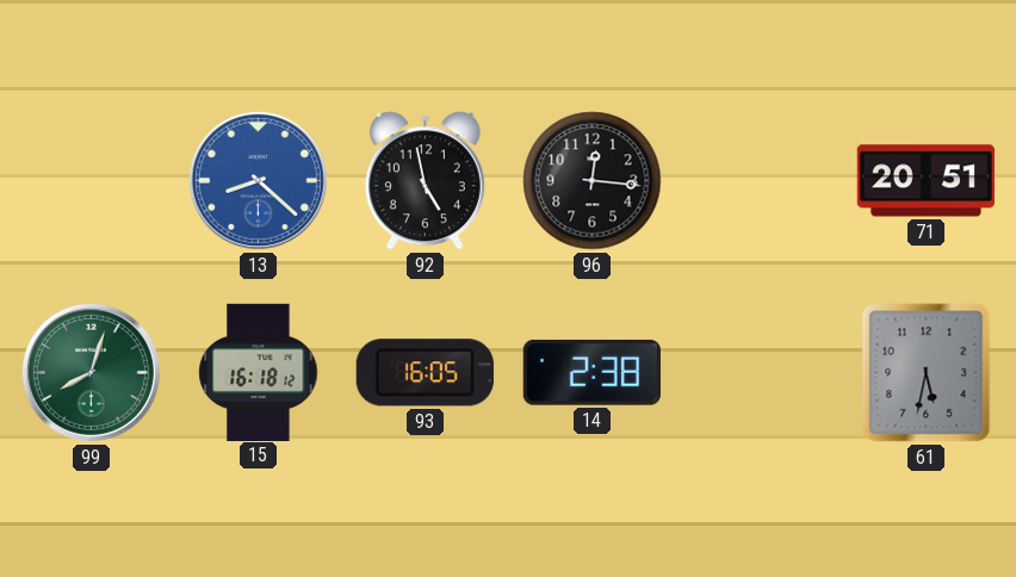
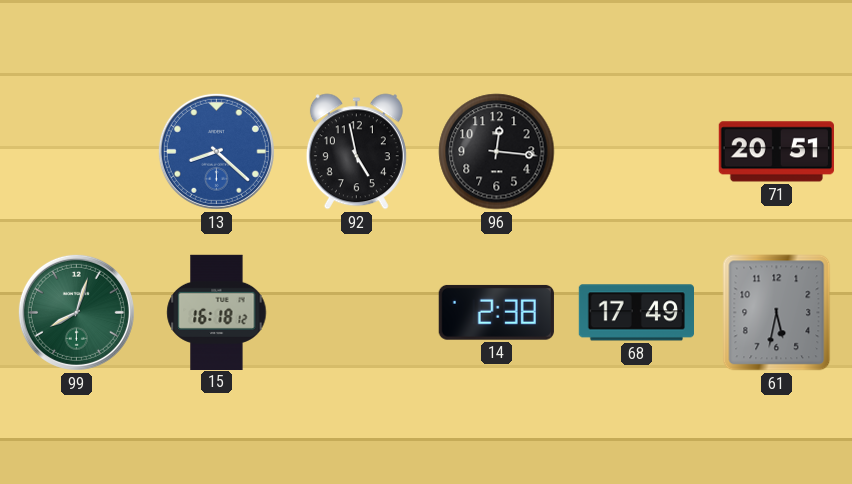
93: 16:05 -> none (425, 373)
68: none -> 17:49 (636, 313)
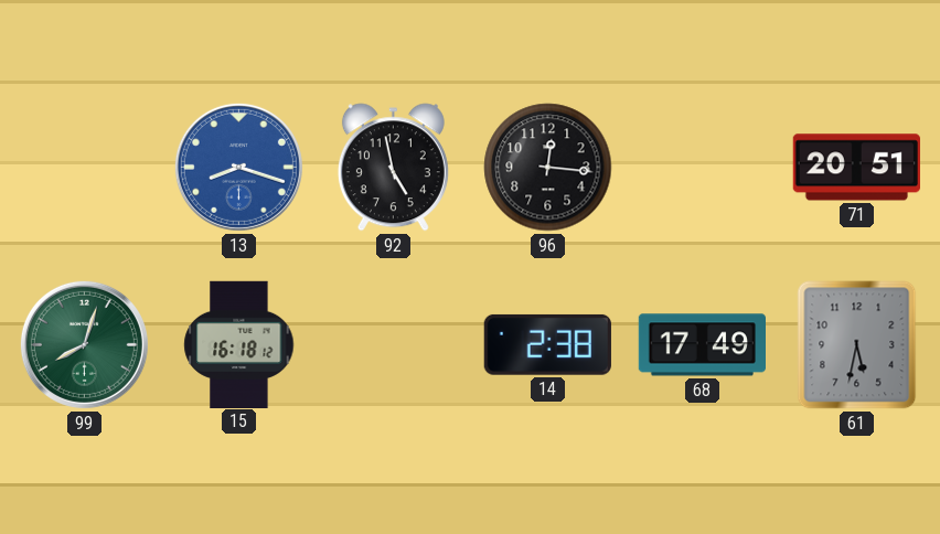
13: 8:22 -> 8:18 (238, 167)
